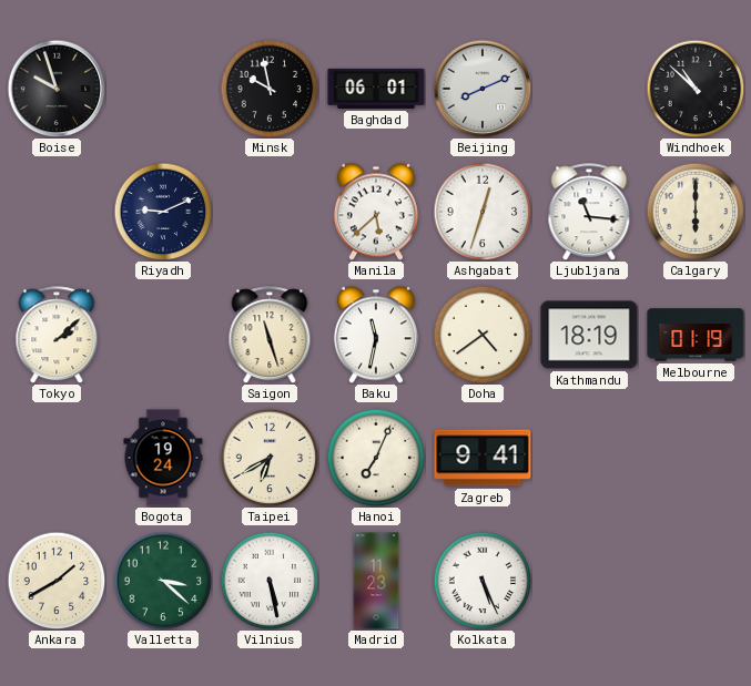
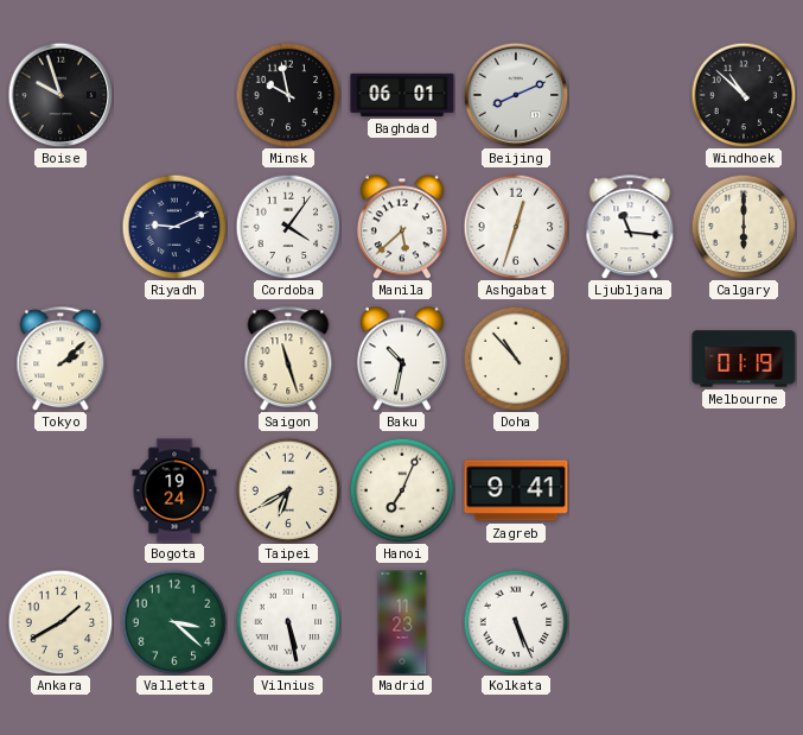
Cordoba: none -> 4:06 (288, 227)
Baku: 11:32 -> 10:32 (402, 359)
Doha: 4:39 -> 10:53 (516, 359)
Kathmandu: 18:19 -> none (589, 335)
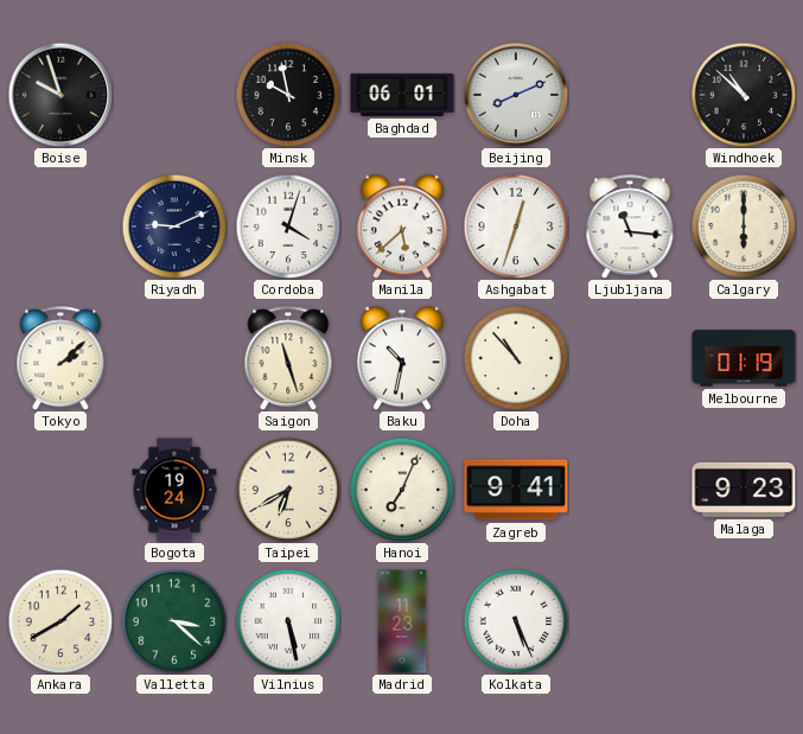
Cordoba: 4:06 -> 4:03 (288, 226)
Malaga: none -> 9:23 (744, 490)
